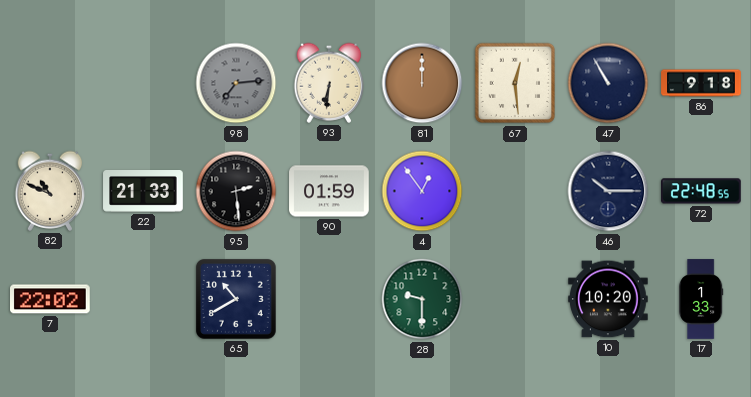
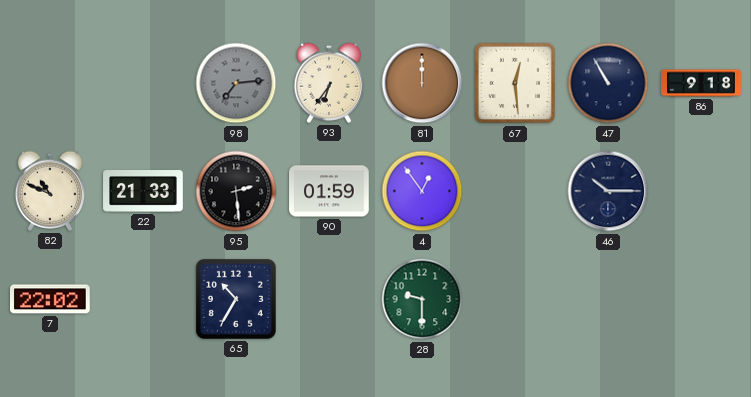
93: 6:31 -> 6:36 (329, 83)
72: 22:48 -> none (702, 191)
65: 10:40 -> 10:35 (236, 299)
10: 10:20 -> none (608, 299)
17: 1:33 -> none (702, 299)
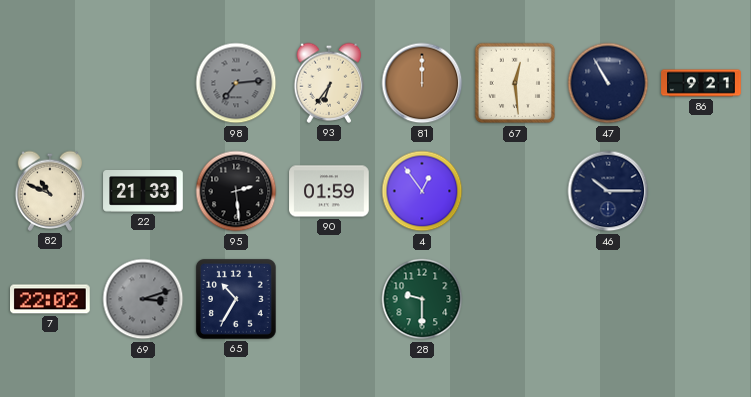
86: 9:18 -> 9:21 (701, 83)
69: none -> 3:12 (143, 299)
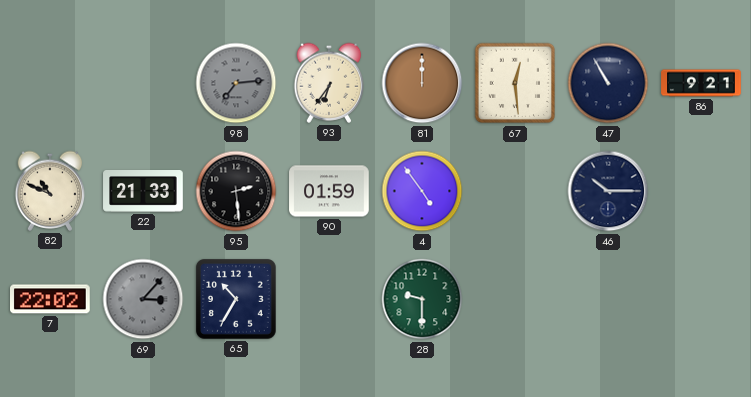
4: 12:54 -> 4:54 (422, 191)
69: 3:12 -> 3:07 (143, 299)
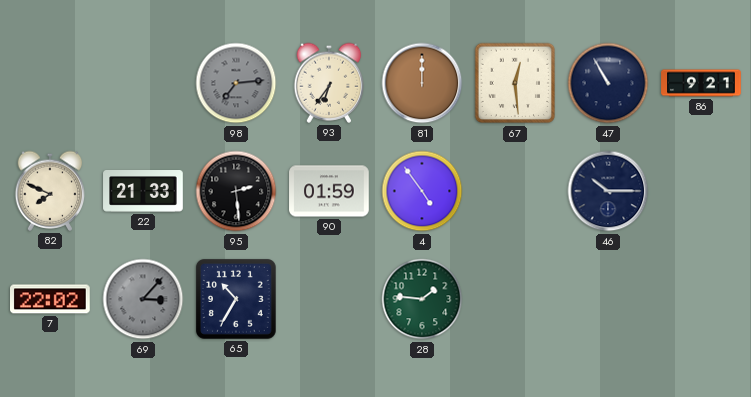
82: 10:49 -> 7:49 (50, 191)
28: 9:30 -> 1:46 (422, 299)
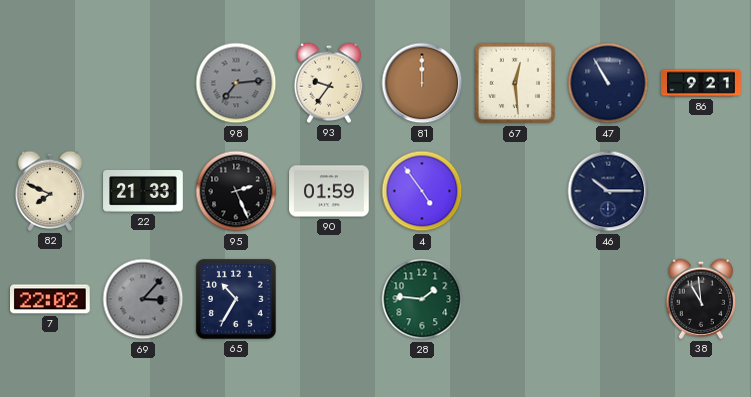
93: 6:36 -> 9:36 (329, 83)
95: 2:29 -> 2:26 (236, 191)
38: none -> 10:59 (701, 299)
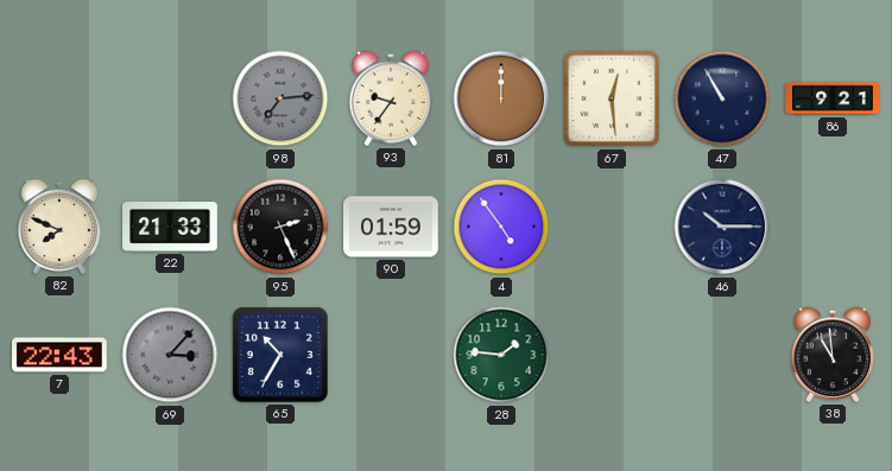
7: 22:02 -> 22:43 (61, 355)
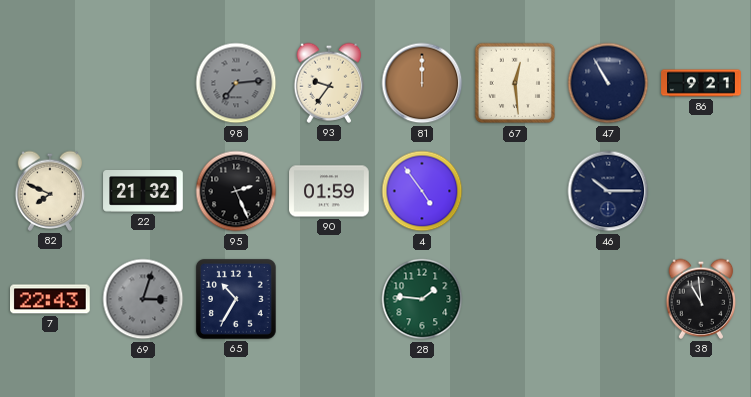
22: 21:33 -> 21:32 (143, 192)
69: 3:07 -> 3:03 (143, 299)
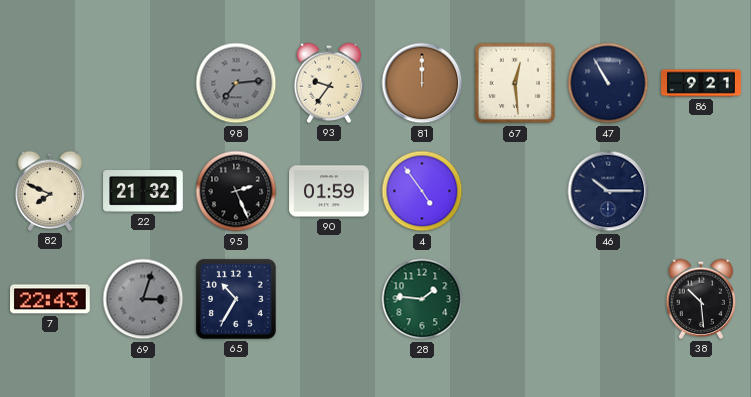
38: 10:59 -> 10:29 (701, 299)
